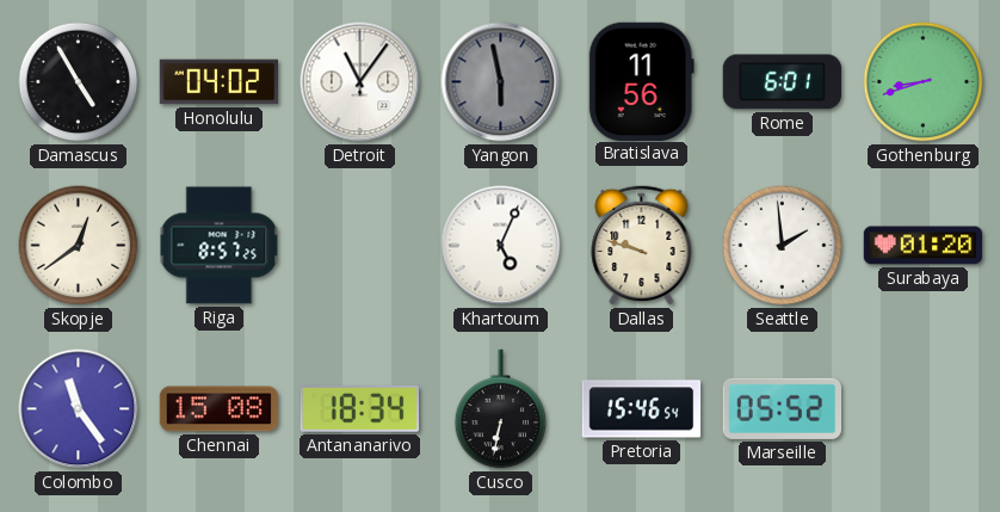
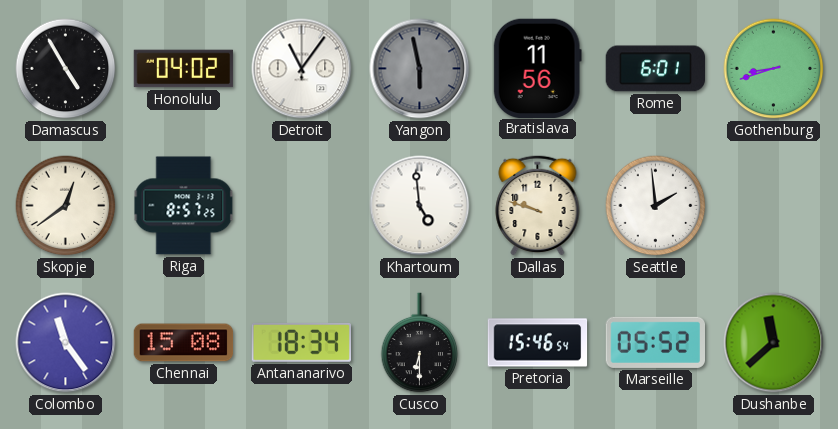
Khartoum: 5:04 -> 4:59 (420, 206)
Surabaya: 01:20 -> none (924, 246)
Cusco: 6:32 -> 6:30 (420, 343)
Dushanbe: none -> 11:38 (774, 343)
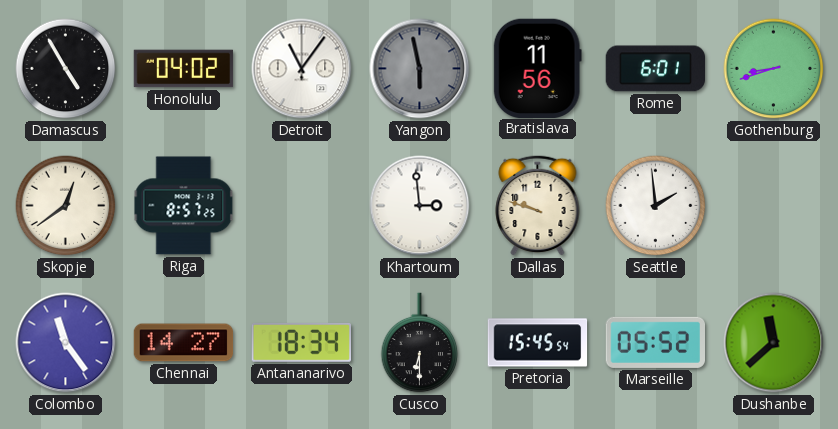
Khartoum: 4:59 -> 2:59 (420, 206)
Chennai: 15:08 -> 14:27 (184, 343)
Pretoria: 15:46 -> 15:45 (538, 343)
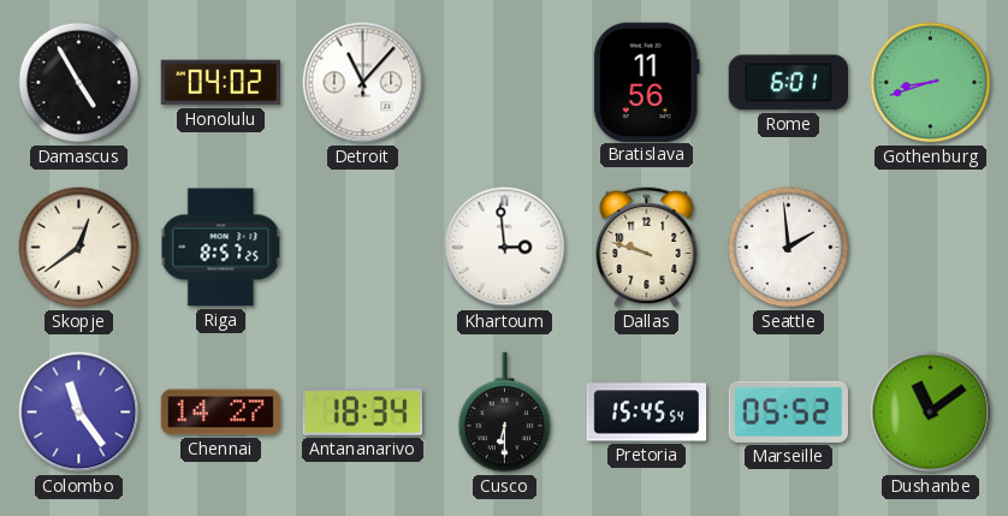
Detroit: 11:06 -> 11:07 (363, 83)
Yangon: 5:58 -> none (420, 69)
Dushanbe: 11:38 -> 11:09 (931, 413)
